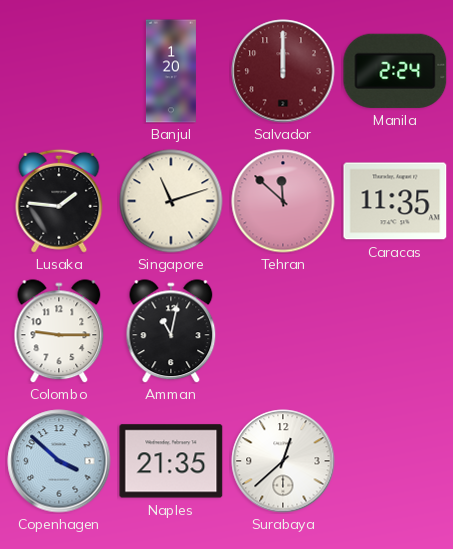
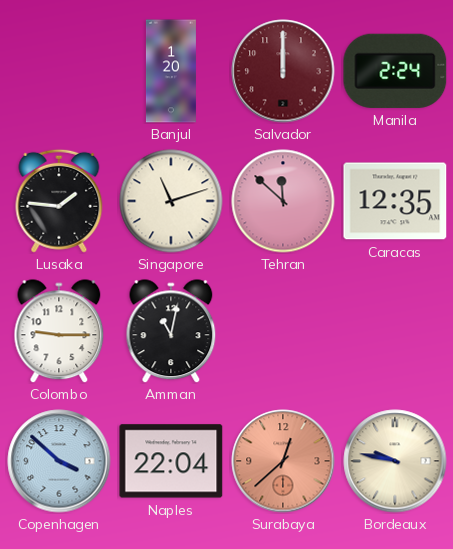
Caracas: 11:35 -> 12:35 (395, 201)
Naples: 21:35 -> 22:04 (171, 461)
Surabaya dial: white -> salmon (283, 461)
Bordeaux: none -> 9:47 (395, 461)
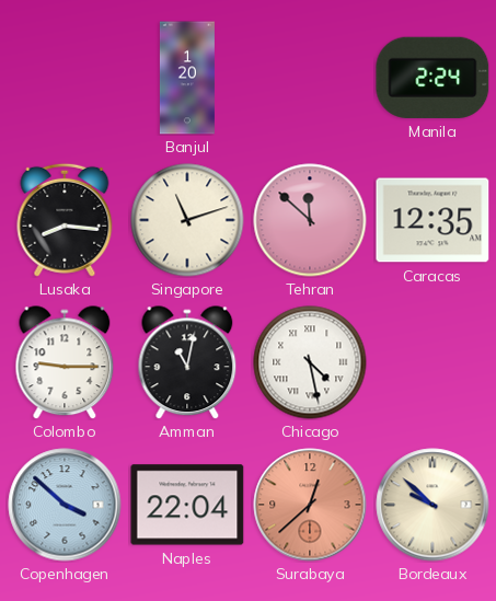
Salvador: 12:00 -> none (283, 71)
Lusaka: 1:46 -> 8:16 (65, 220)
Chicago: none -> 4:28 (310, 362)
Bordeaux: 9:47 -> 9:52 (432, 505)
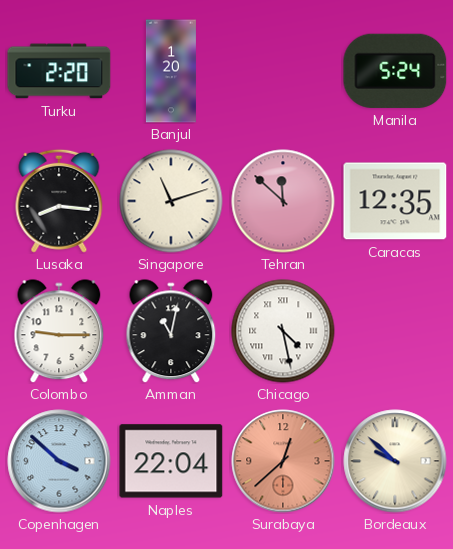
Turku: none -> 2:20 (59, 71)
Manila: 2:24 -> 5:24 (395, 71)
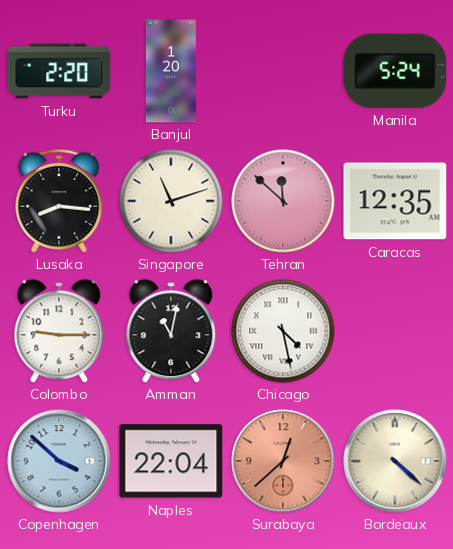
Bordeaux: 9:52 -> 4:22 (395, 461)
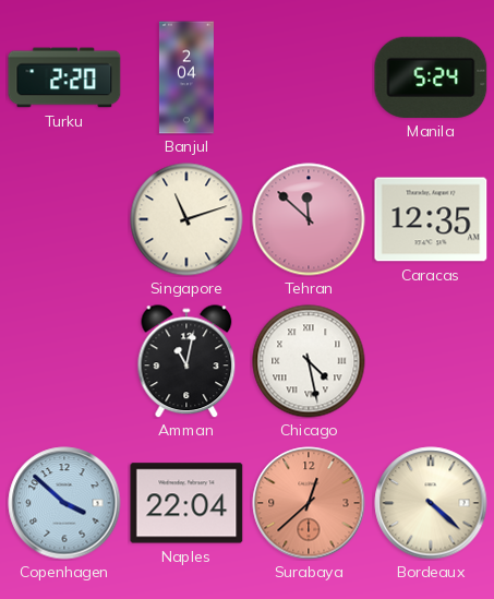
Banjul: 1:20 -> 2:04 (186, 77)
Lusaka: 8:16 -> none (59, 201)
Colombo: 9:15 -> none (59, 331)
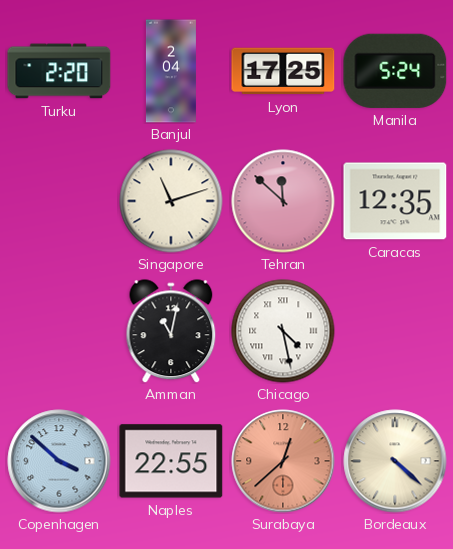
Lyon: none -> 17:25 (283, 71)
Naples: 22:04 -> 22:55 (171, 461)
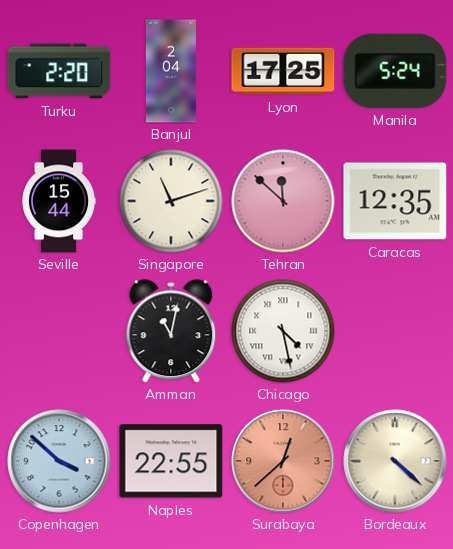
Seville: none -> 15:44 (59, 201)
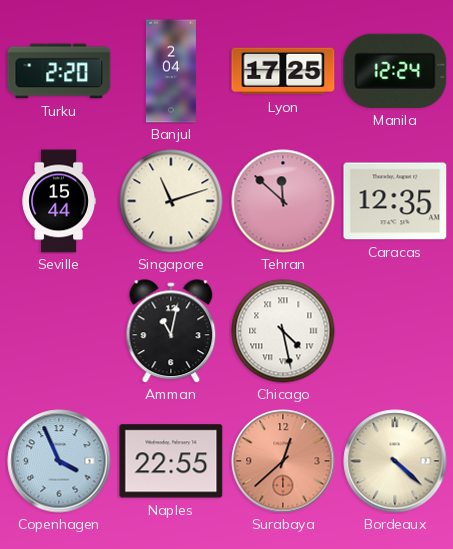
Manila: 5:24 -> 12:24 (395, 71)
Copenhagen: 3:52 -> 3:56 (59, 461)
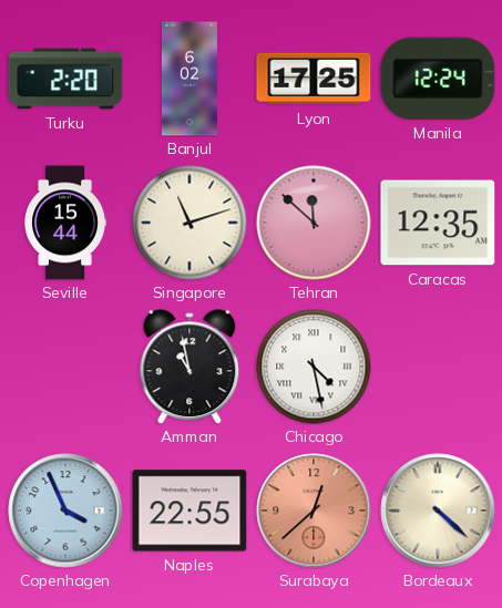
Banjul: 2:04 -> 6:02 (189, 79)
Amman: 11:02 -> 10:58 (189, 367)
